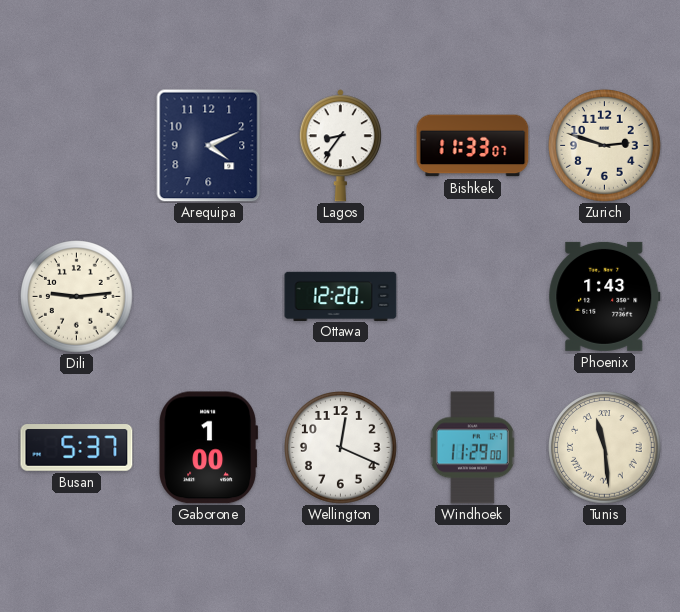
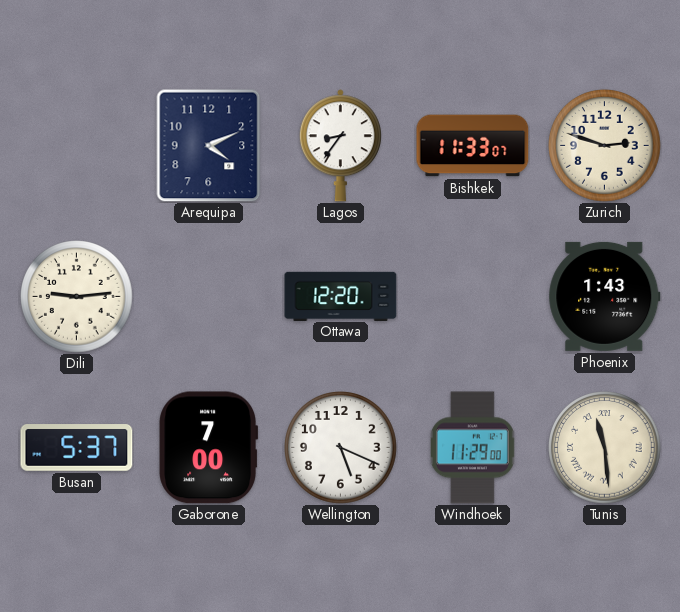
Gaborone: 1:00 -> 7:00 (209, 448)
Wellington: 12:19 -> 5:19 (341, 448)
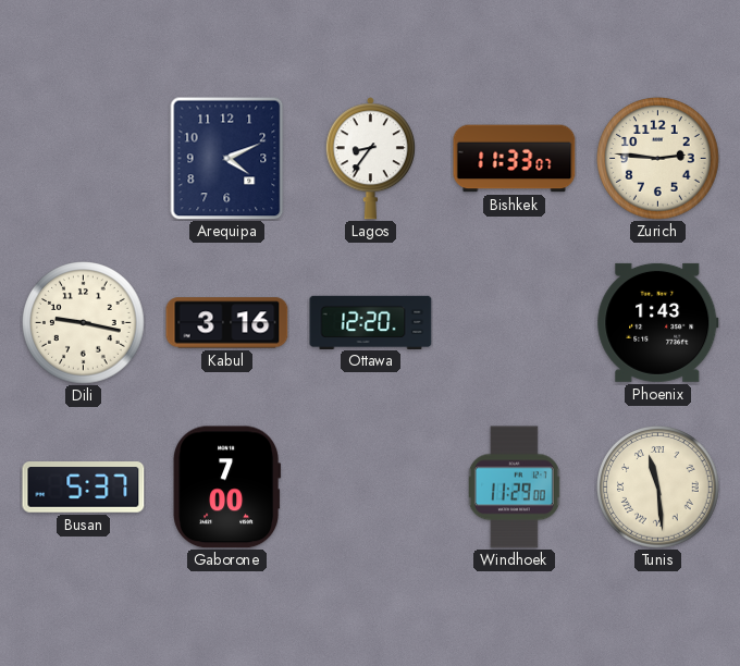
Zurich: 2:48 -> 2:46 (658, 159)
Dili: 9:14 -> 9:17 (84, 323)
Kabul: none -> 3:16 (227, 323)
Wellington: 5:19 -> none (341, 448)
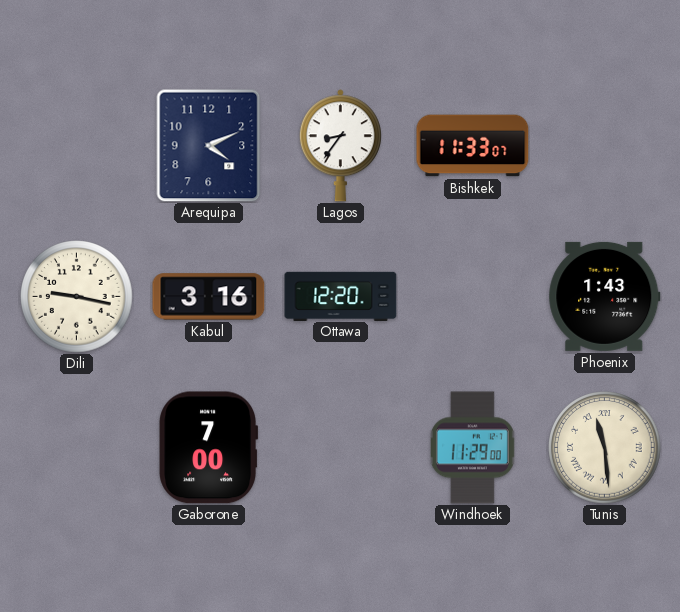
Zurich: 2:46 -> none (658, 159)
Busan: 5:37 -> none (84, 488)
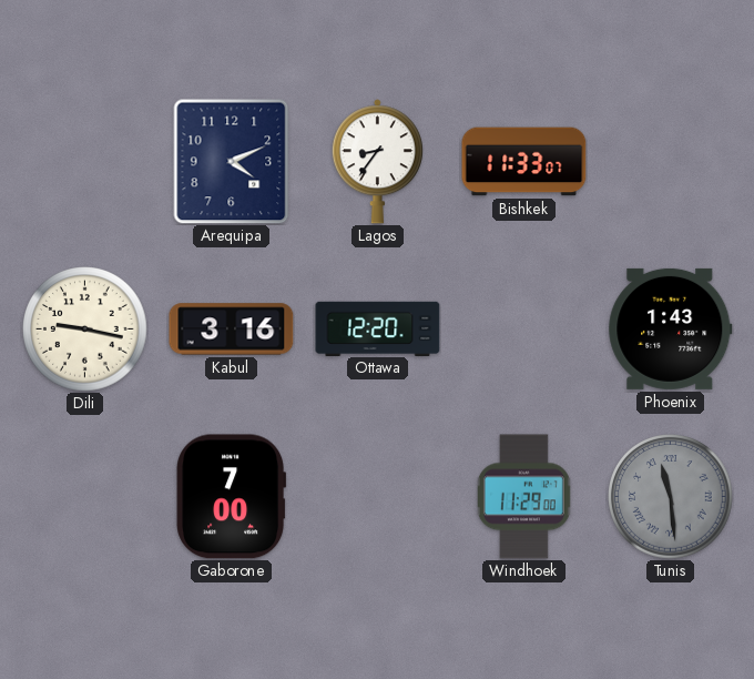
Tunis dial: cream -> grey (671, 497)
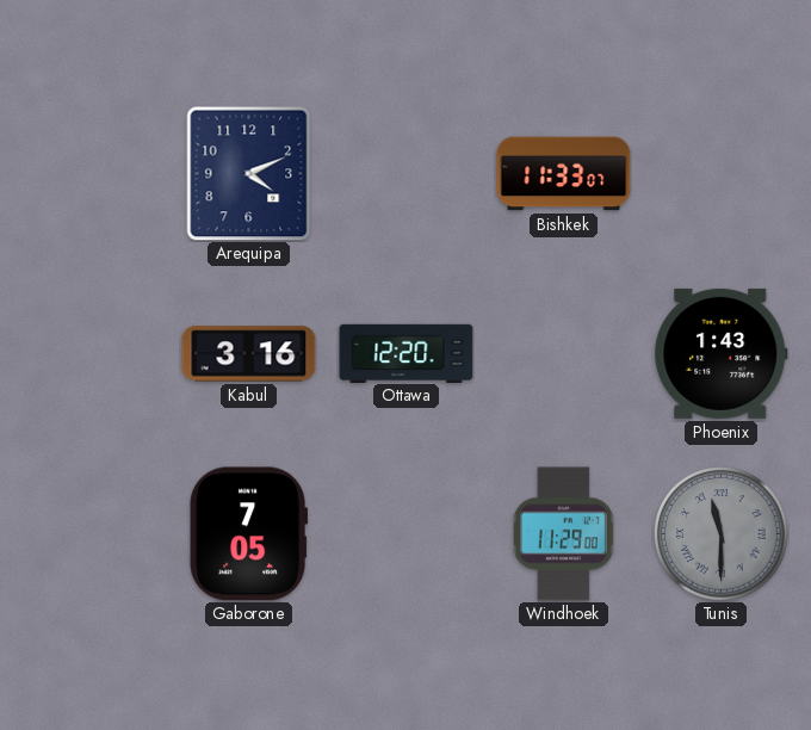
Lagos: 8:36 -> none (377, 162)
Dili: 9:17 -> none (85, 330)
Gaborone: 7:00 -> 7:05 (249, 534)
Tunis: 11:29 -> 11:30 (722, 534)
